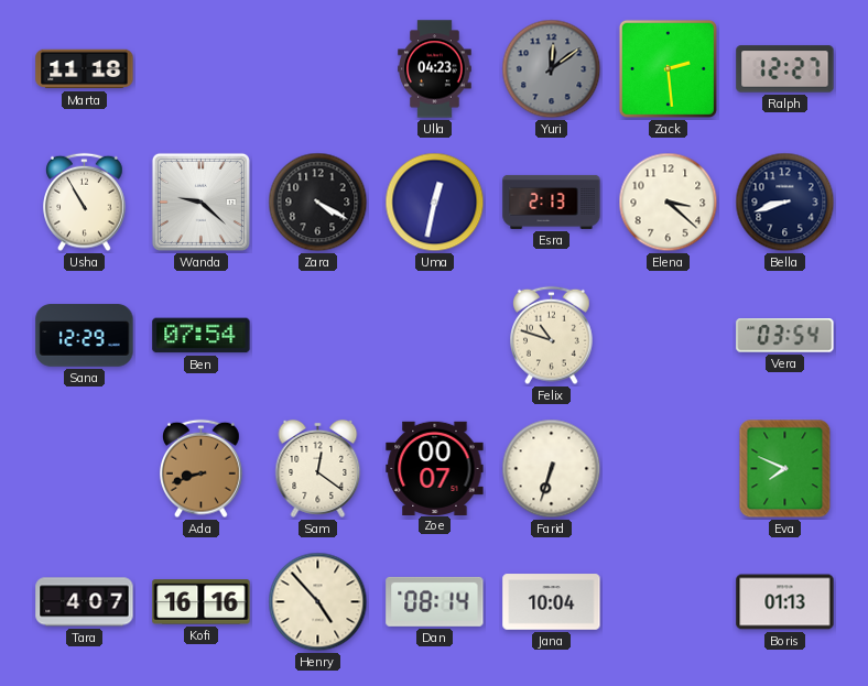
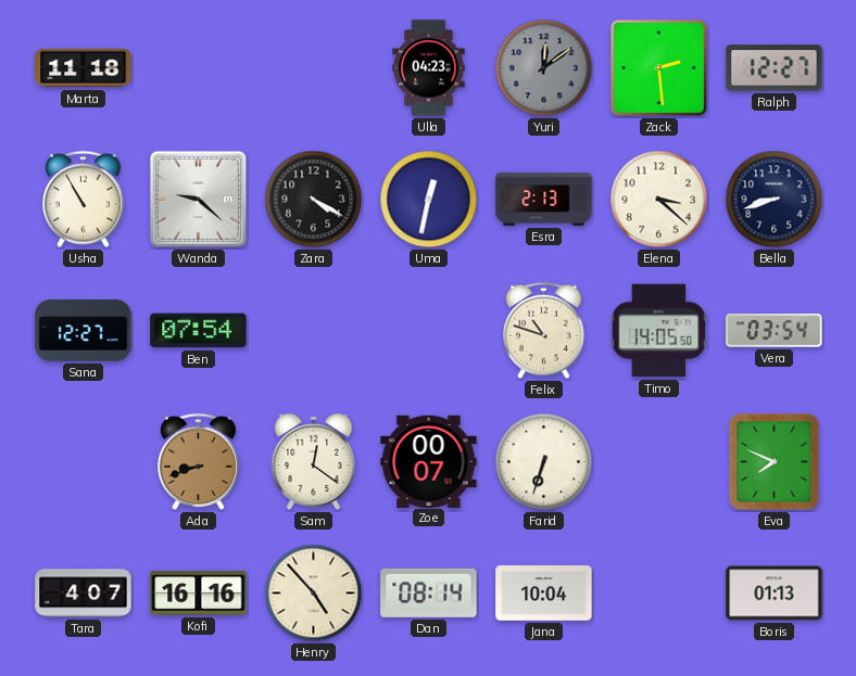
Sana: 12:29 -> 12:27 (84, 331)
Timo: none -> 14:05 (659, 331)
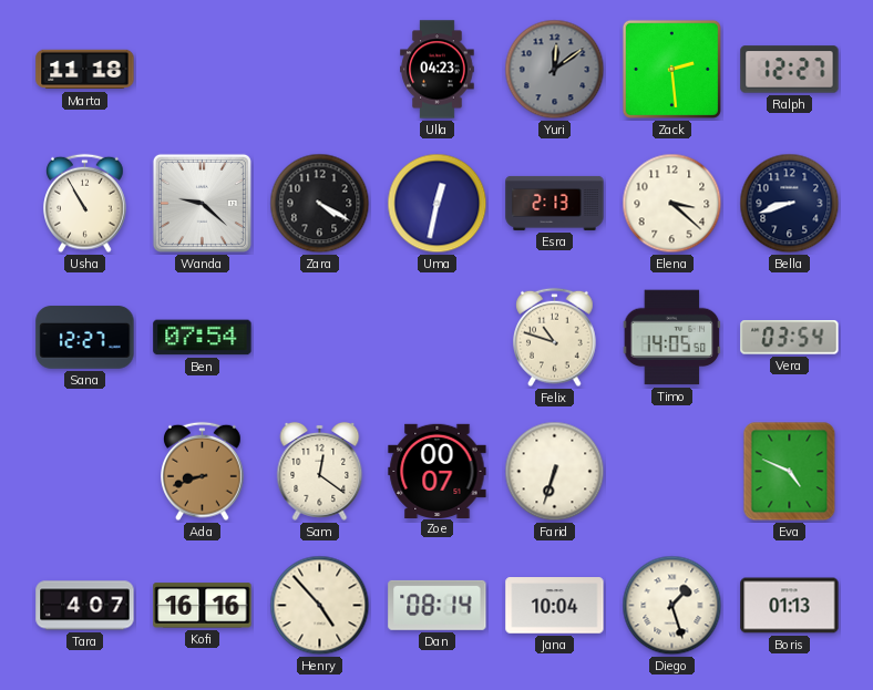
Eva: 7:49 -> 4:49 (790, 472)
Diego: none -> 1:27 (672, 606)
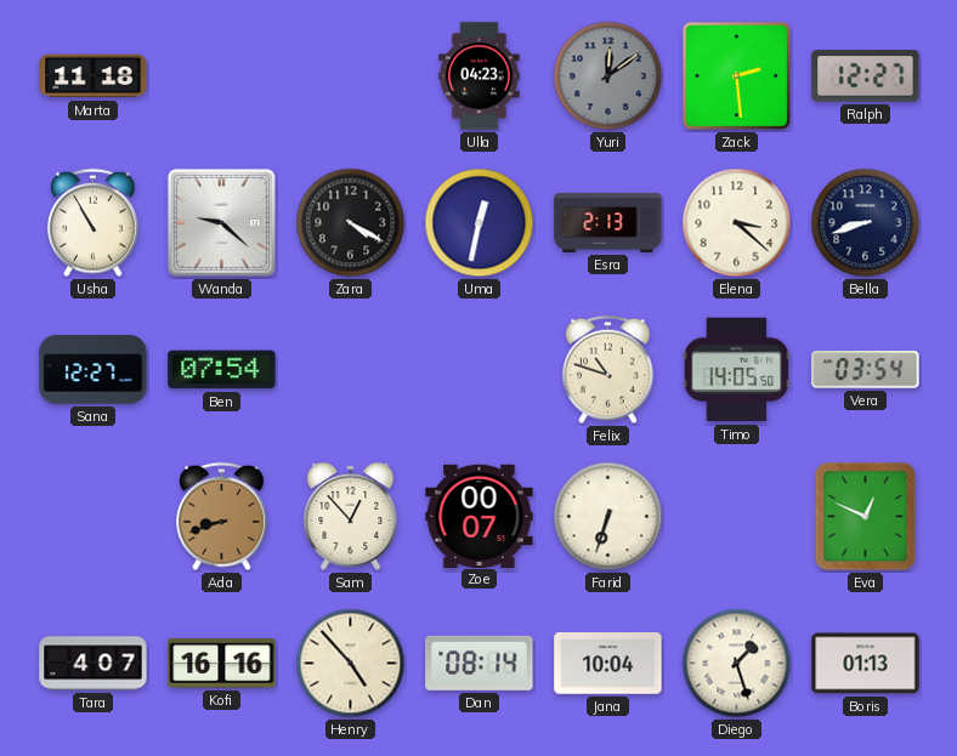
Sam: 12:21 -> 12:53 (351, 516)
Eva: 4:49 -> 12:49 (866, 517)
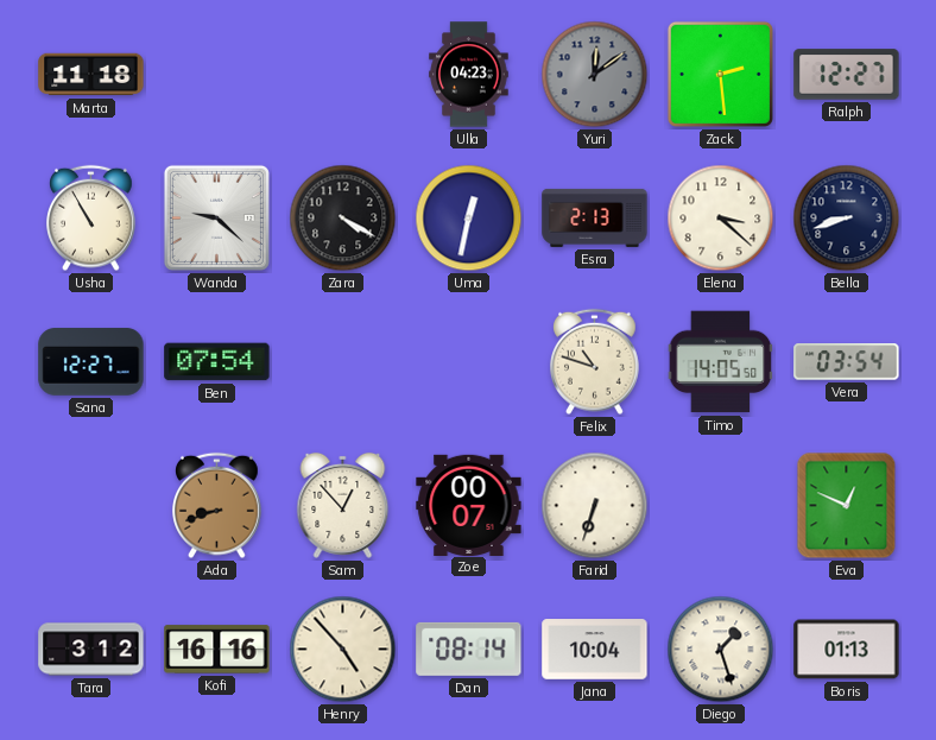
Tara: 4:07 -> 3:12 (91, 650)
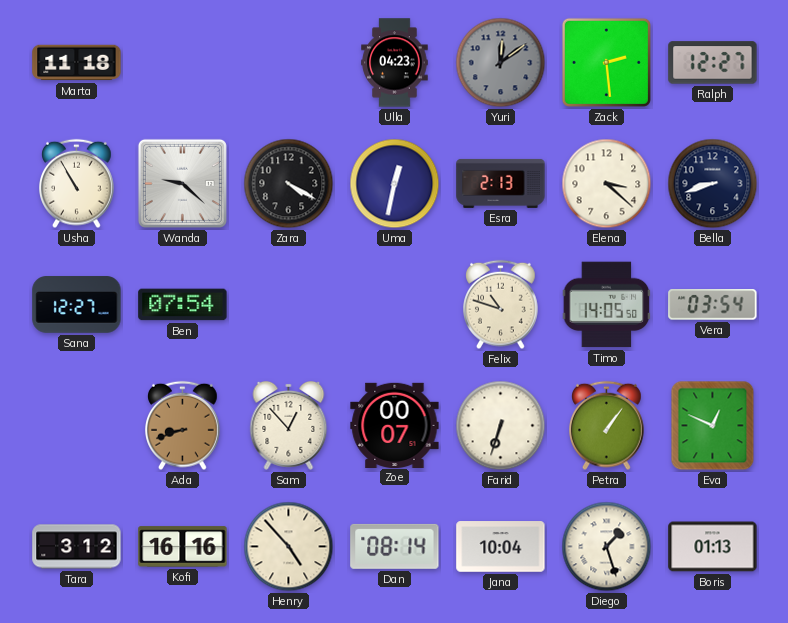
Petra: none -> 1:06 (607, 426)
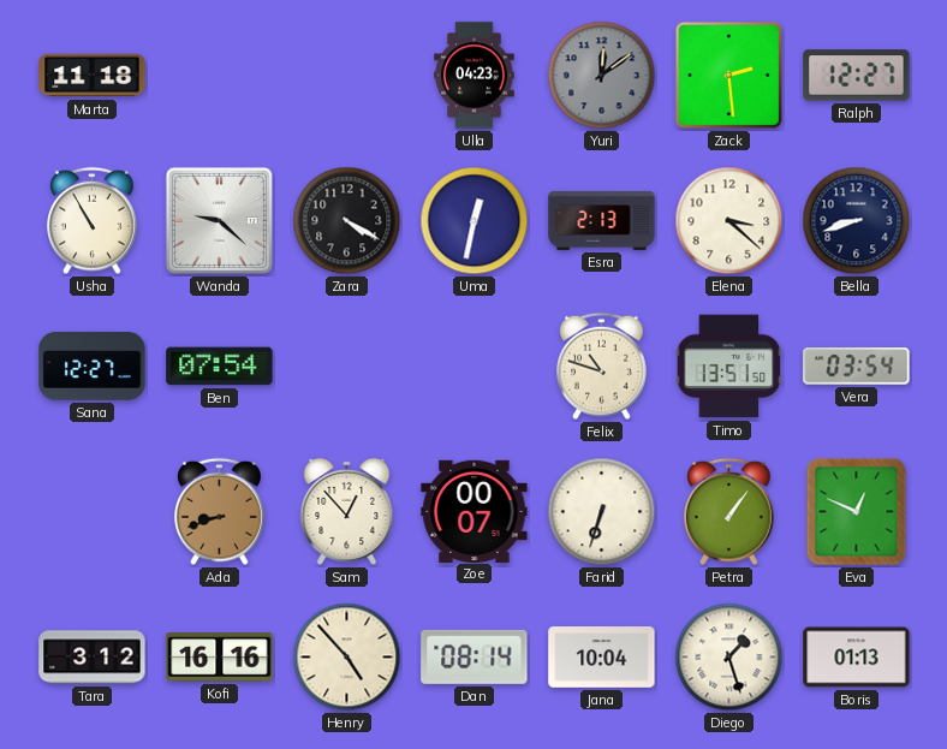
Timo: 14:05 -> 13:51 (729, 367)
